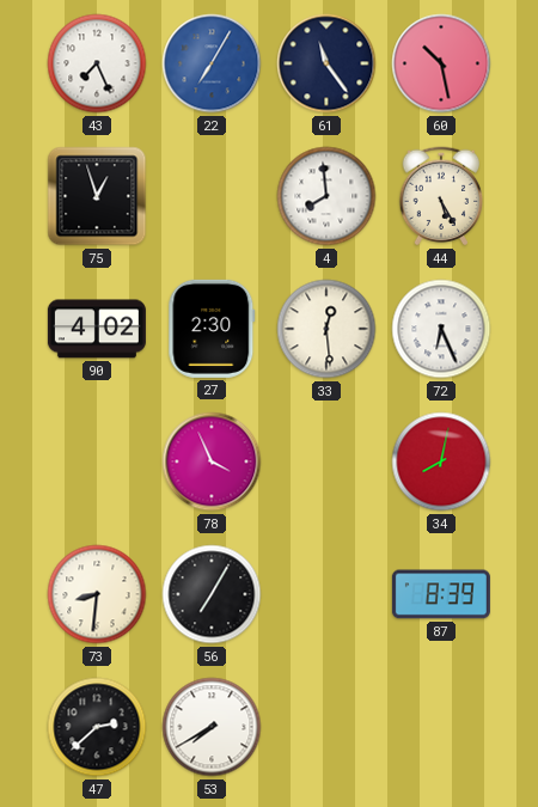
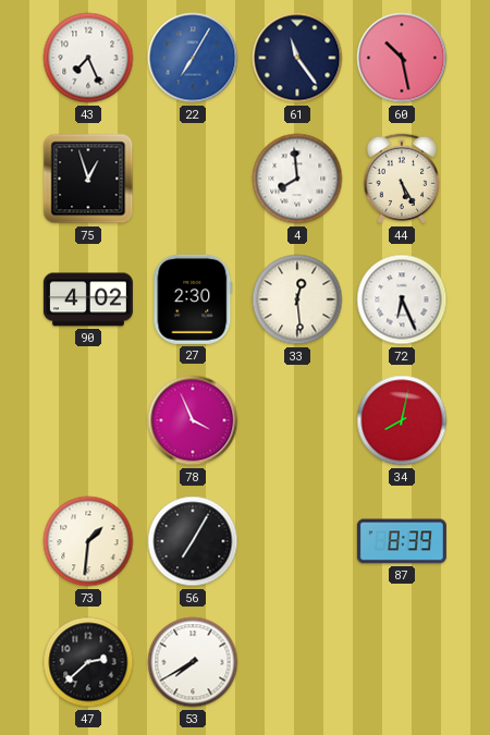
73: 8:31 -> 1:31 (88, 541)
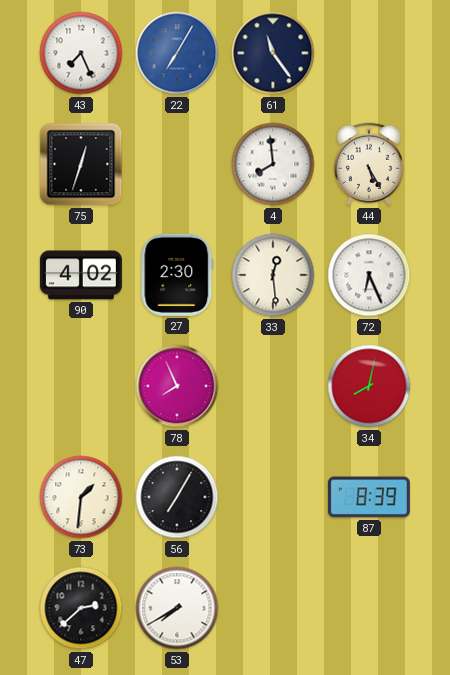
60: 10:28 -> none (402, 58)
75: 12:57 -> 12:33 (81, 164)
78: 3:56 -> 7:56 (177, 386)
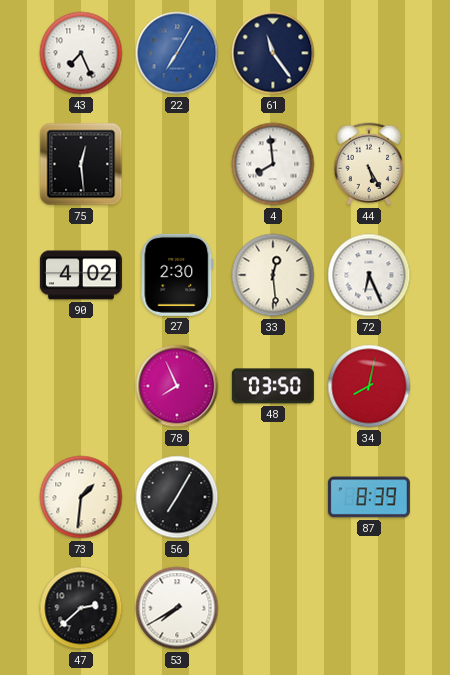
75: 12:33 -> 12:29 (81, 164)
48: none -> 03:50 (273, 386)
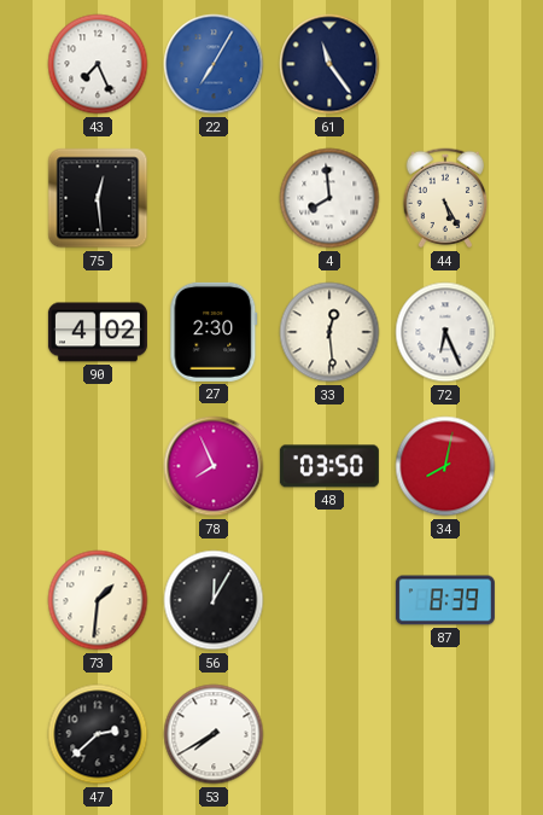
56: 7:05 -> 12:05 (214, 600)
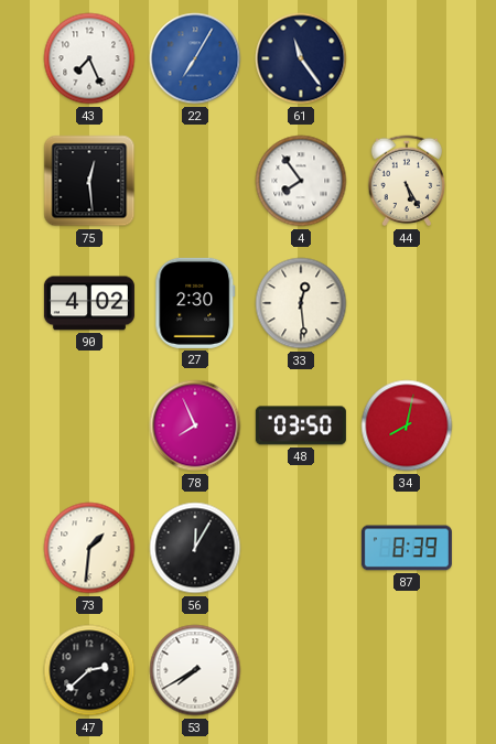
4: 7:59 -> 7:54 (301, 181)
72: 6:26 -> none (445, 332)
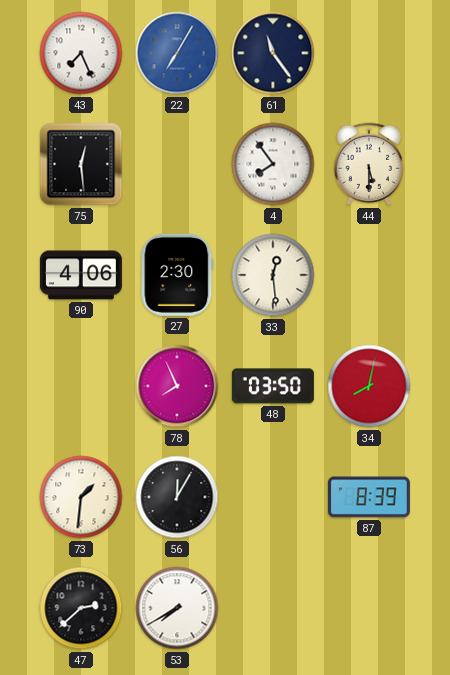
44: 5:25 -> 5:30 (369, 164)
90: 4:02 -> 4:06 (81, 275)
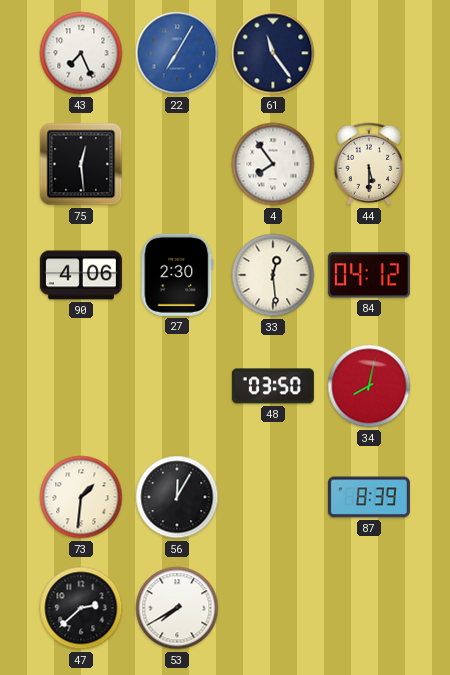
84: none -> 04:12 (369, 275)
78: 7:56 -> none (177, 386)
